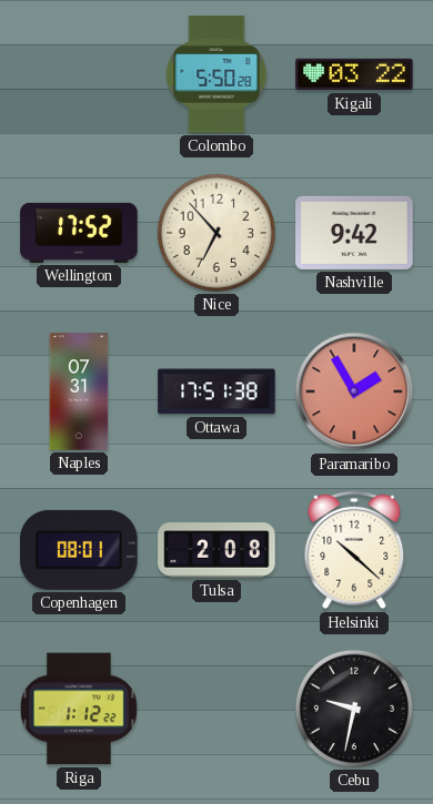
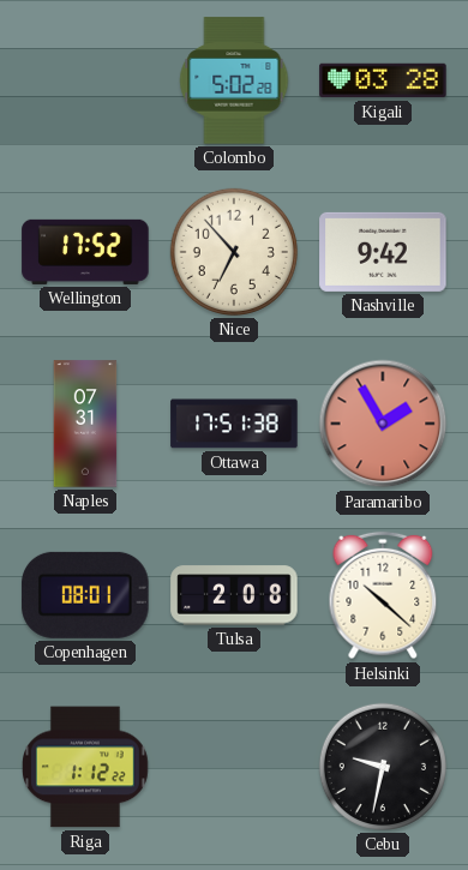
Colombo: 5:50 -> 5:02 (234, 80)
Kigali: 03:22 -> 03:28 (383, 80)
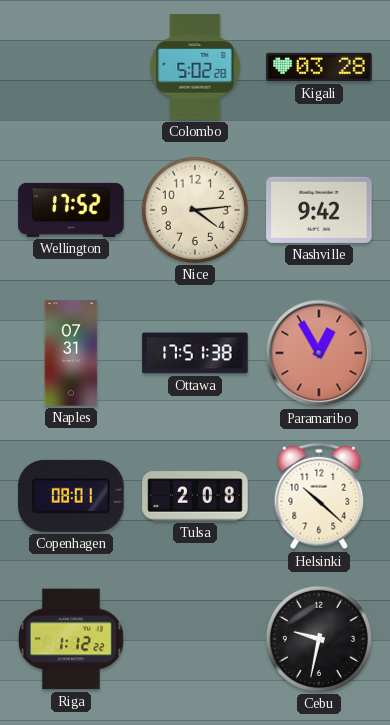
Nice: 6:53 -> 4:14 (195, 210)
Paramaribo: 1:55 -> 12:55 (319, 353)
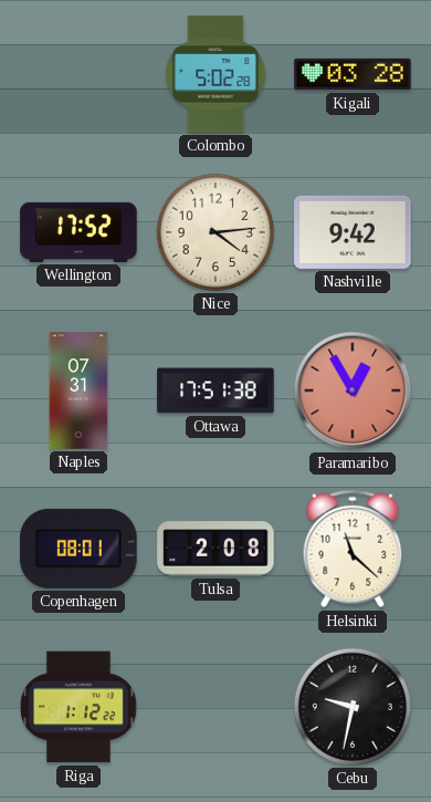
Helsinki: 10:22 -> 11:22 (353, 549)
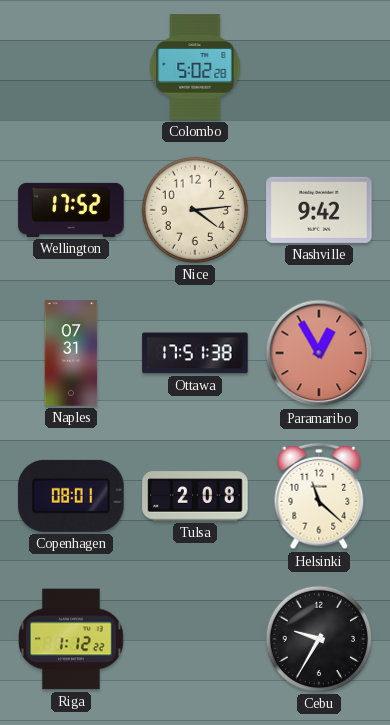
Kigali: 03:28 -> none (353, 74)
Cebu: 9:32 -> 9:35 (319, 639)
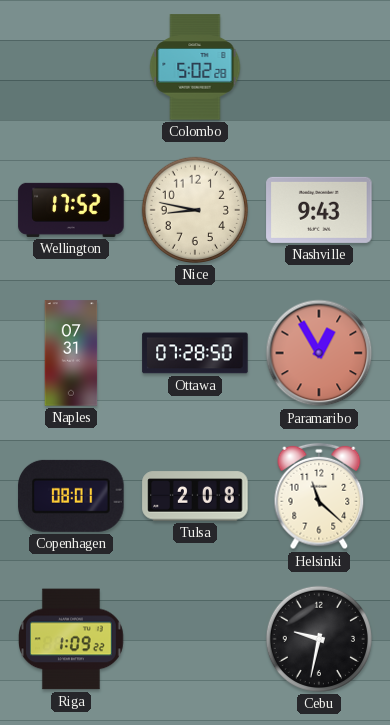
Nice: 4:14 -> 8:47 (195, 210)
Nashville: 9:42 -> 9:43 (319, 210)
Ottawa: 17:51 -> 07:28 (195, 353)
Riga: 1:12 -> 1:09 (72, 639)
Cebu: 9:35 -> 9:32 (319, 639)
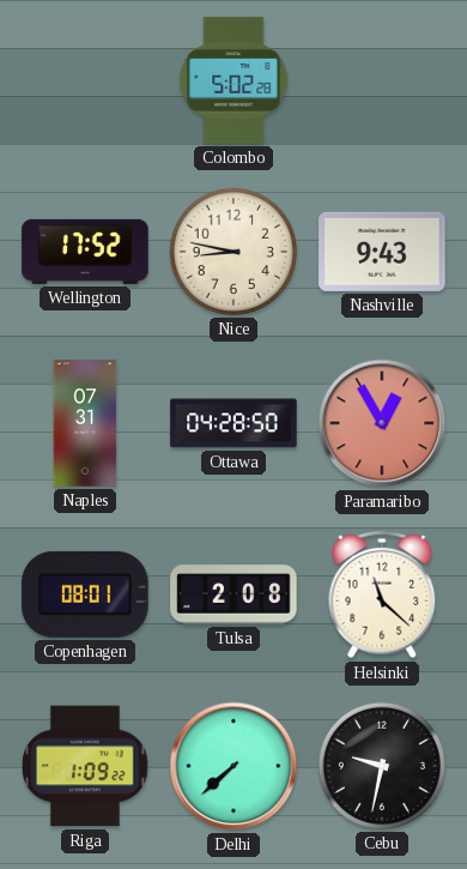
Ottawa: 07:28 -> 04:28 (233, 423)
Delhi: none -> 7:38 (233, 766)
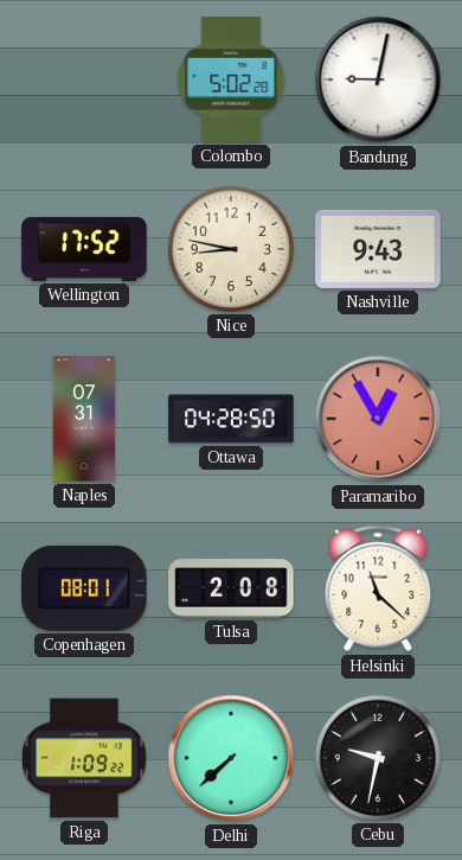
Bandung: none -> 9:02 (378, 79)
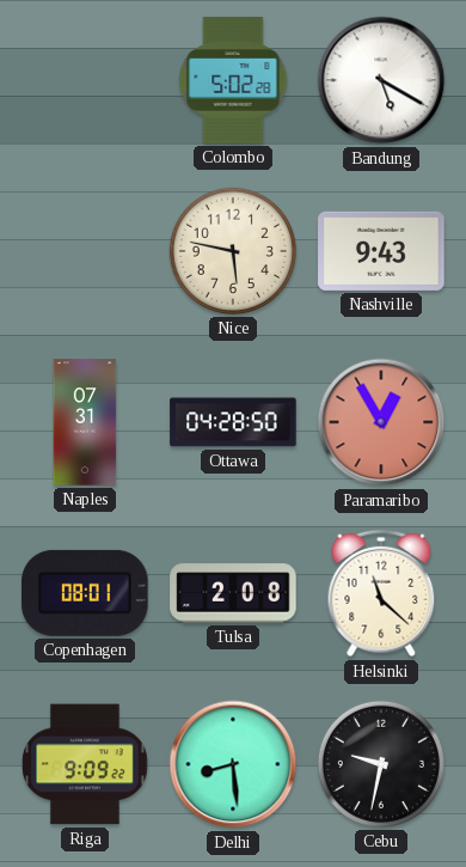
Bandung: 9:02 -> 5:20 (381, 80)
Wellington: 17:52 -> none (84, 249)
Nice: 8:47 -> 5:47 (233, 251)
Riga: 1:09 -> 9:09 (86, 764)
Delhi: 7:38 -> 8:29 (233, 764)
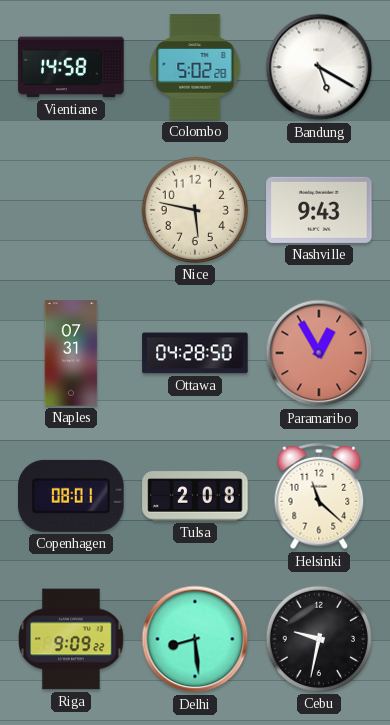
Vientiane: none -> 14:58 (71, 67)
